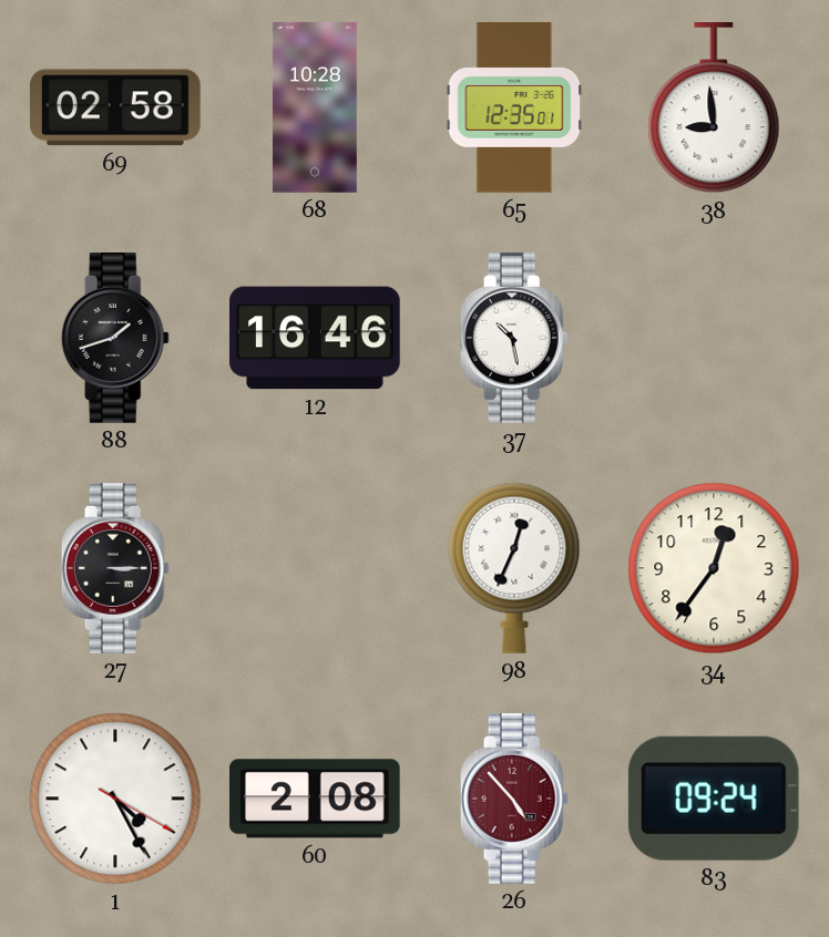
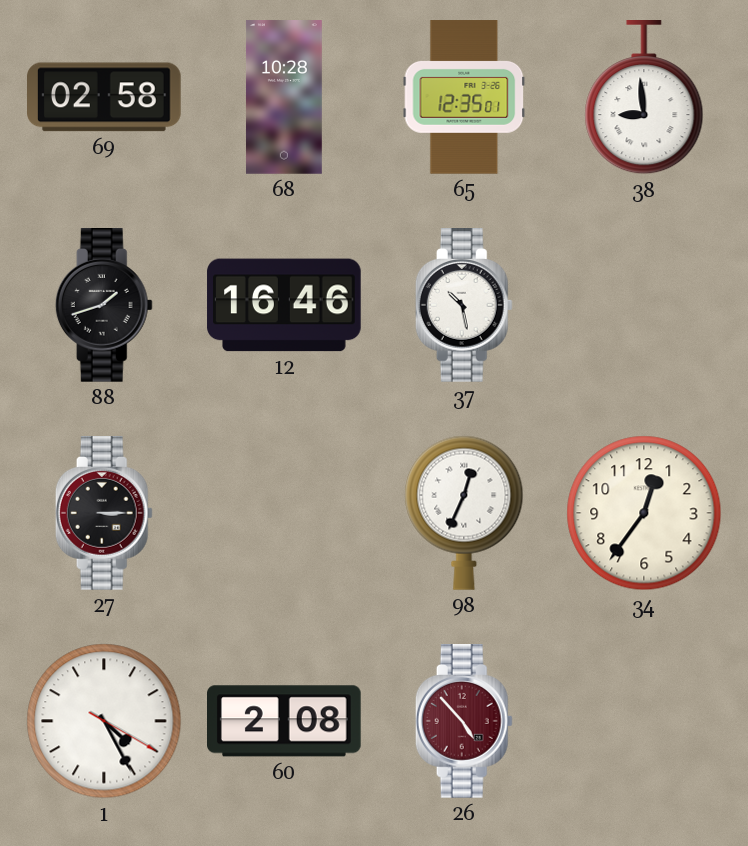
83: 09:24 -> none (714, 799)
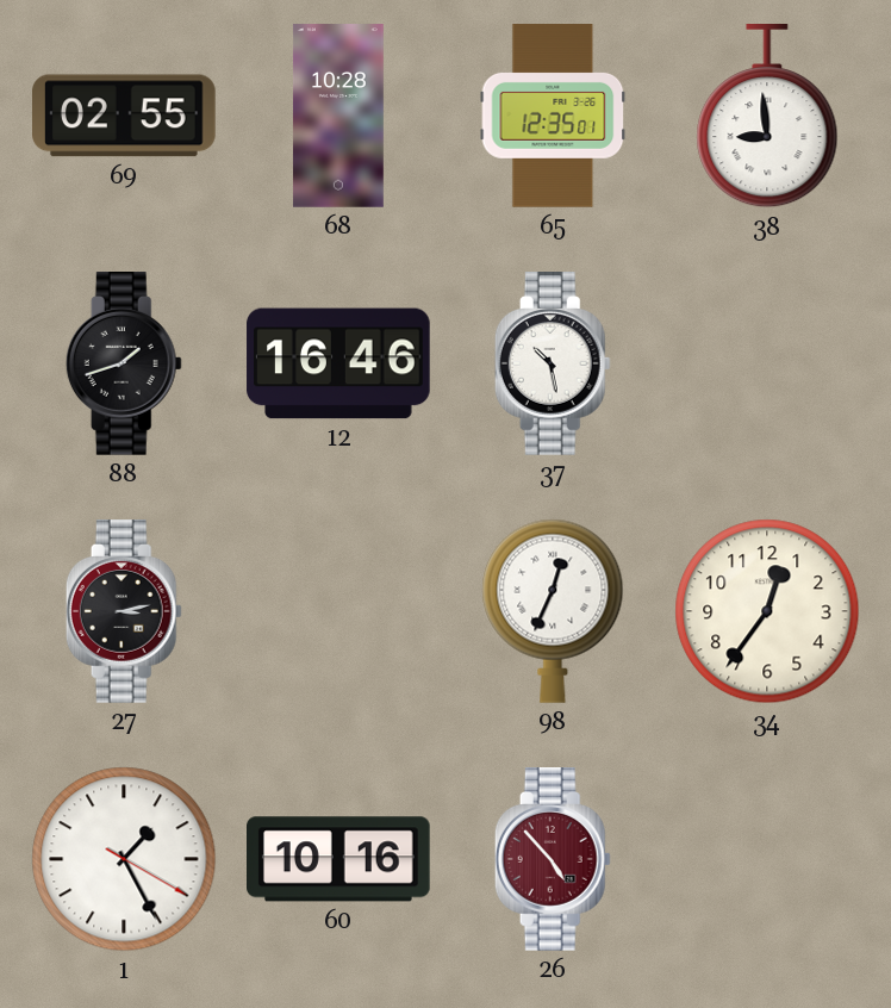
69: 02:58 -> 02:55 (125, 116)
27: 3:15 -> 3:13 (124, 612)
1: 4:25 -> 1:25 (124, 859)
60: 2:08 -> 10:16 (339, 859)
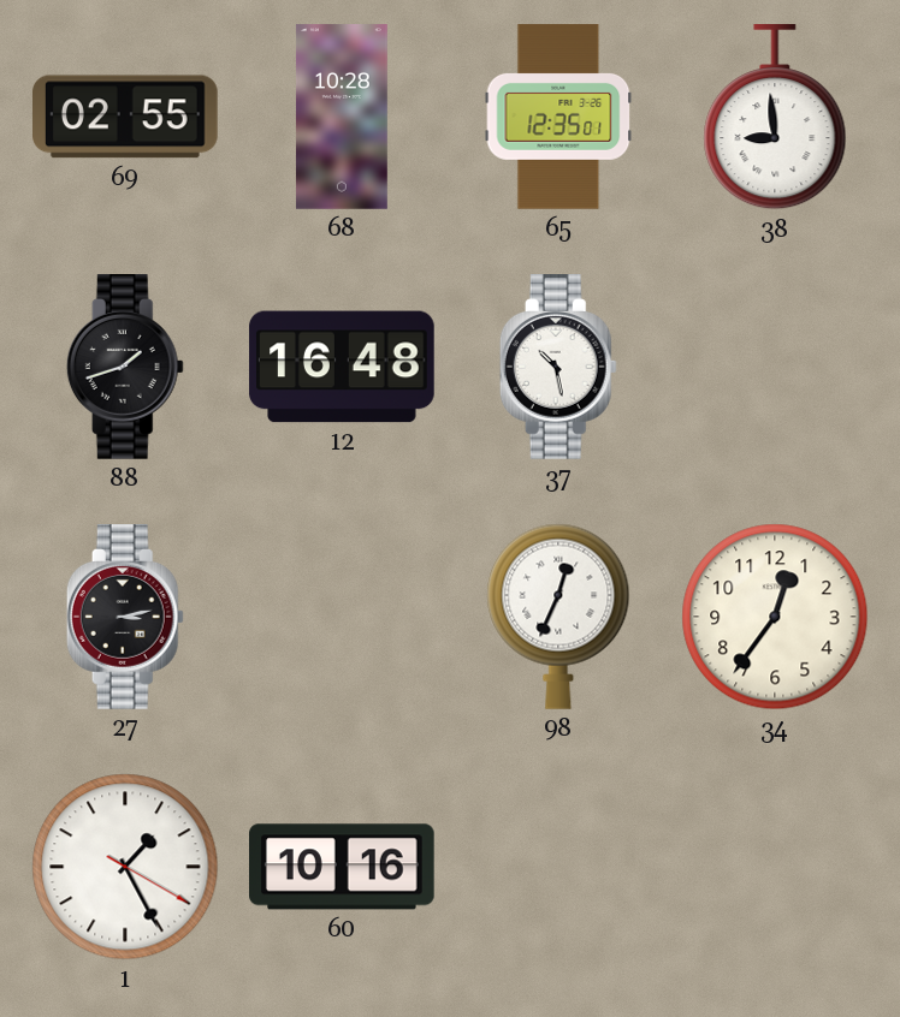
12: 16:46 -> 16:48 (342, 367)
26: 4:53 -> none (553, 860)
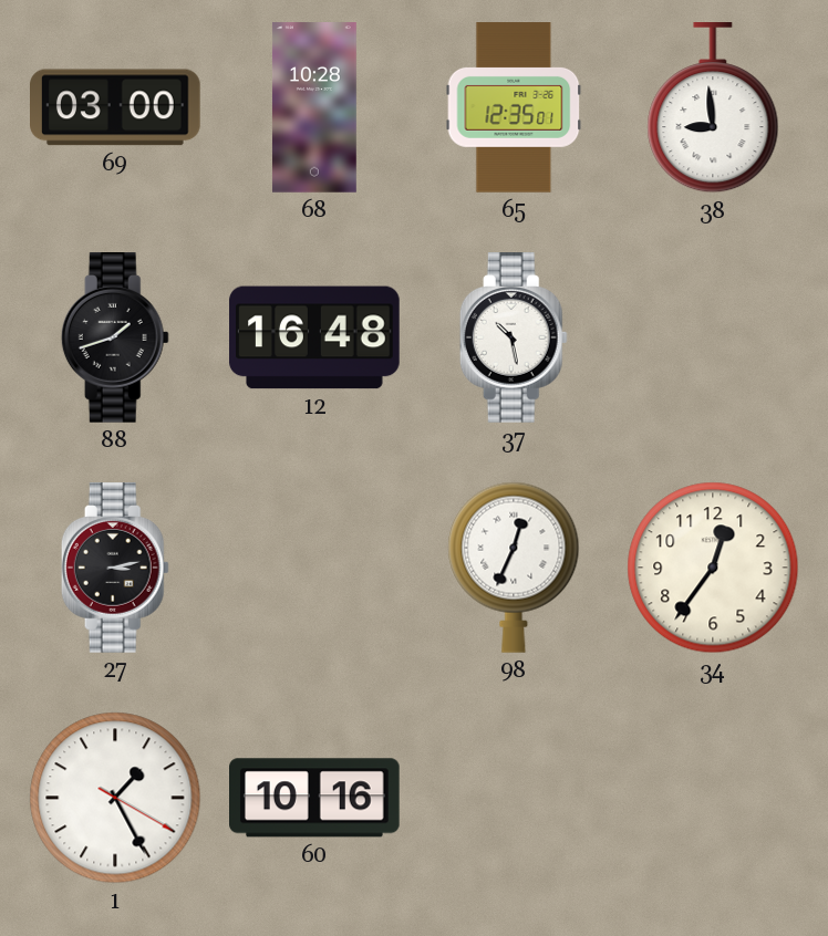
69: 02:55 -> 03:00 (116, 107)
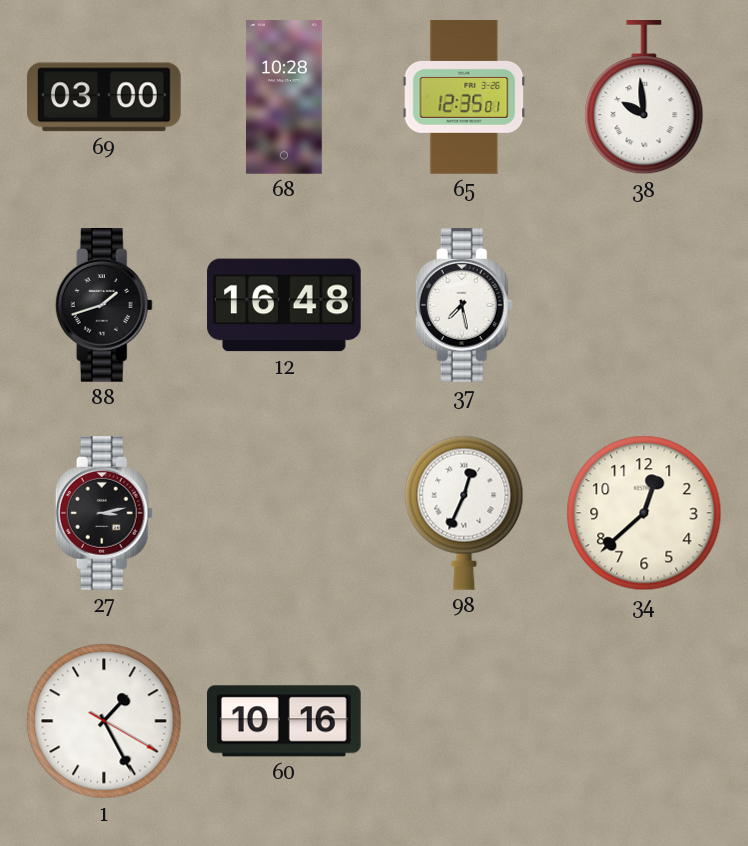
38: 8:59 -> 9:59 (644, 98)
37: 10:28 -> 7:28 (464, 306)
34: 12:36 -> 12:38 (644, 513)
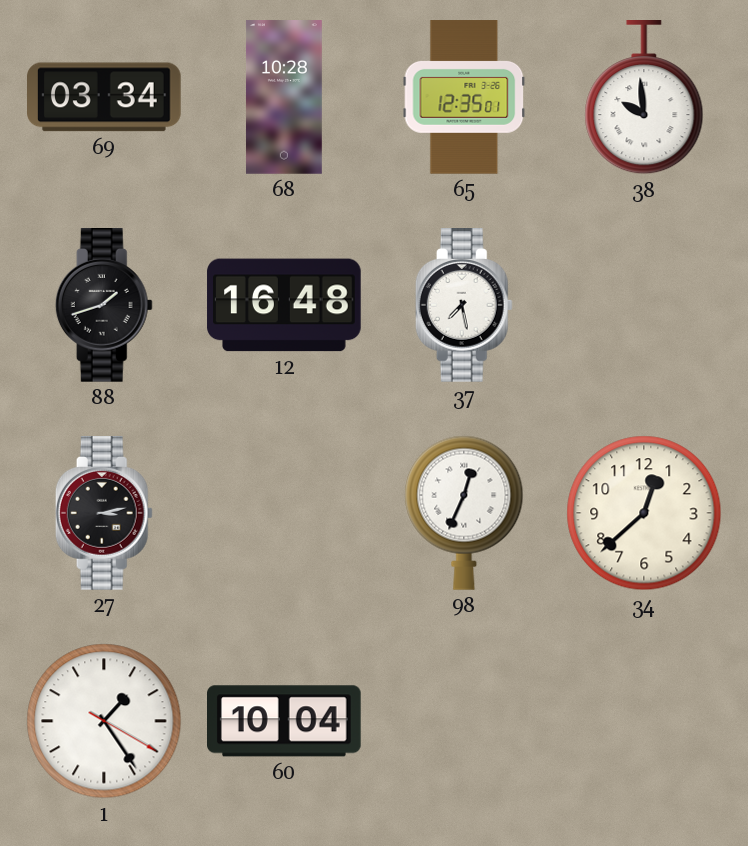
69: 03:00 -> 03:34 (105, 97)
1: 1:25 -> 1:24 (104, 721)
60: 10:16 -> 10:04 (285, 721)
